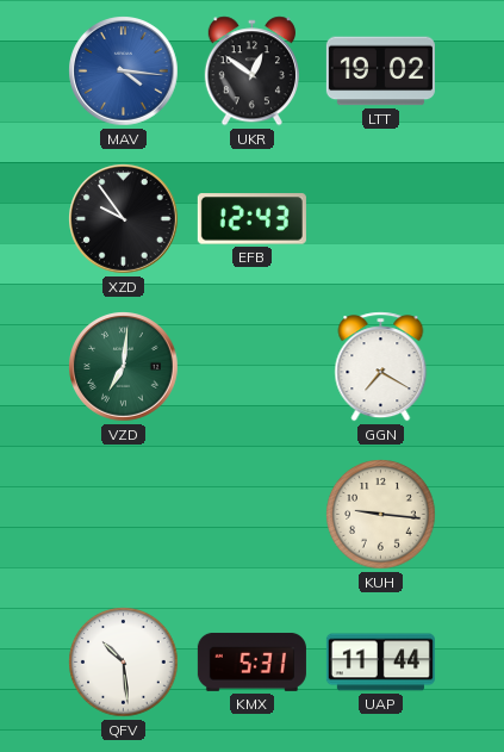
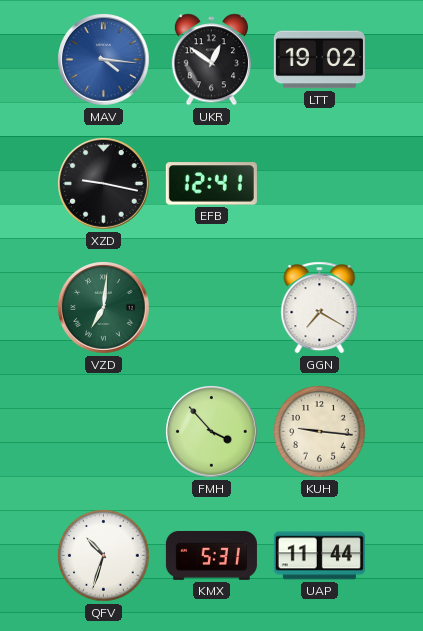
XZD: 9:54 -> 9:17 (104, 184)
EFB: 12:43 -> 12:41 (211, 184)
FMH: none -> 3:53 (212, 432)
QFV: 10:29 -> 10:33 (104, 556)
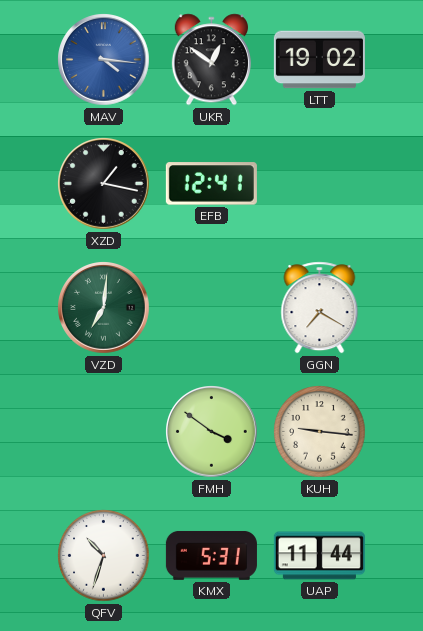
XZD: 9:17 -> 1:17 (104, 184)
FMH: 3:53 -> 3:51 (212, 432)
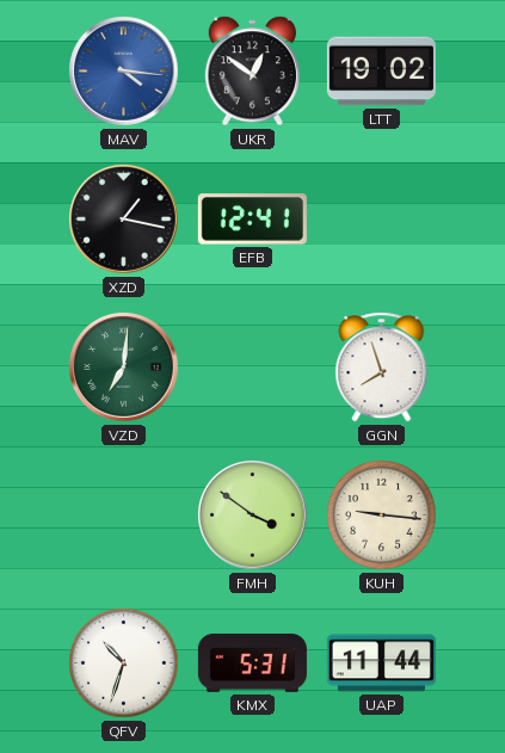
GGN: 7:20 -> 7:57 (382, 368)
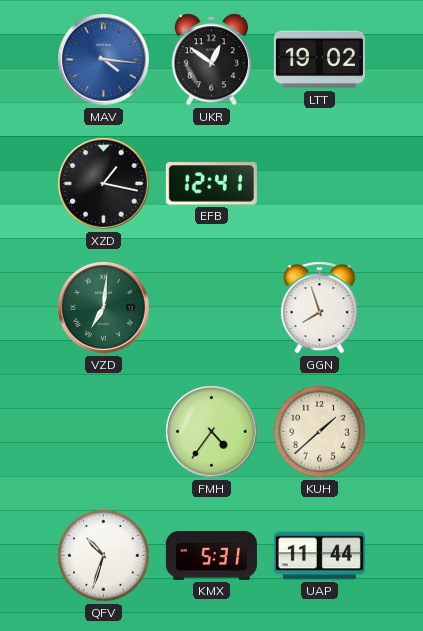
FMH: 3:51 -> 4:36 (212, 432)
KUH: 9:16 -> 1:38 (320, 432)
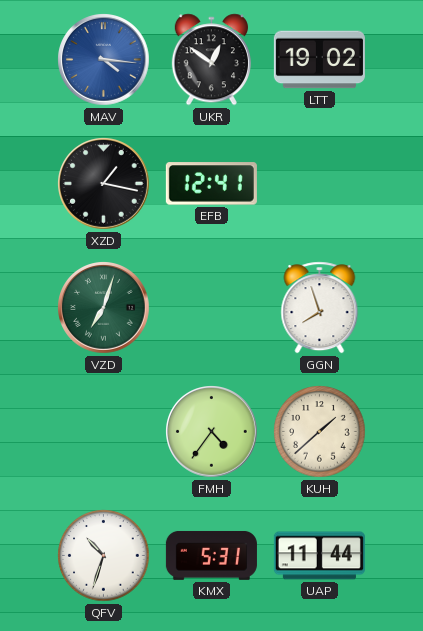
VZD: 7:01 -> 7:03 (104, 308)
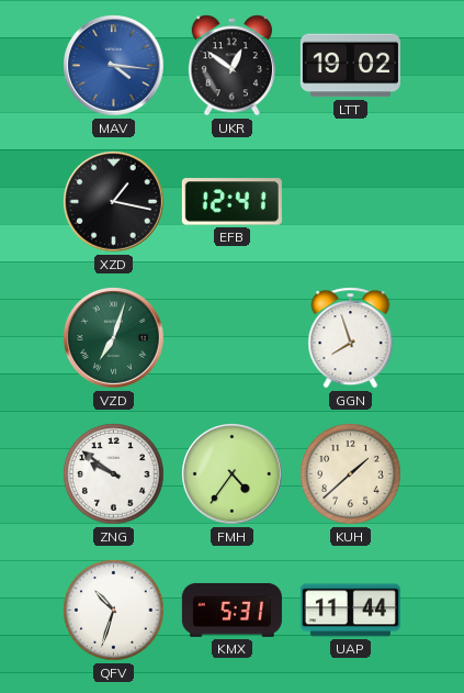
ZNG: none -> 9:51 (114, 474)
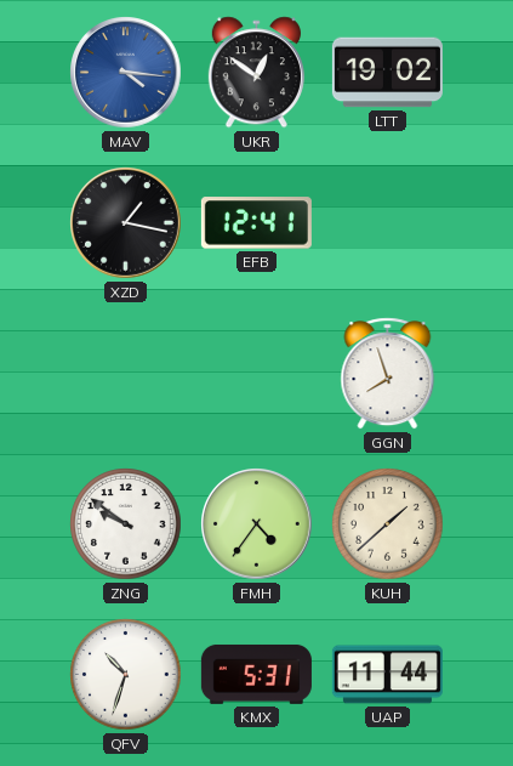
VZD: 7:03 -> none (114, 338)
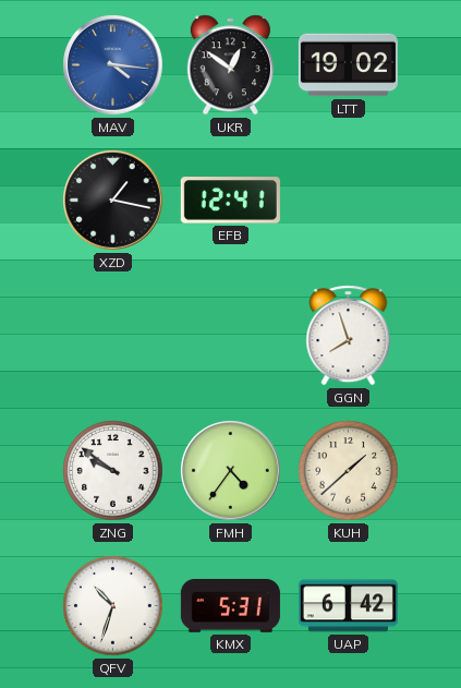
UAP: 11:44 -> 6:42 (348, 606)
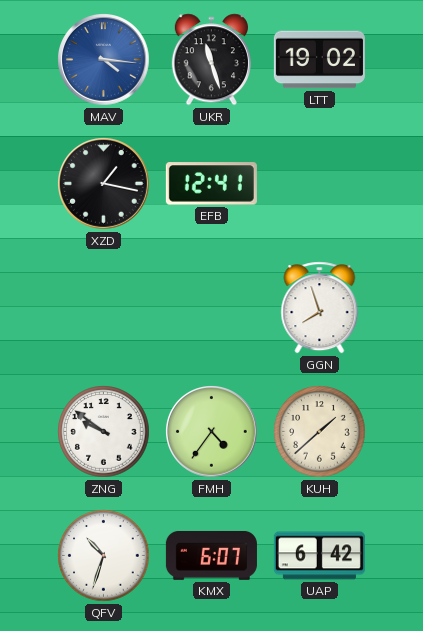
UKR: 12:51 -> 11:27 (211, 60)
KMX: 5:31 -> 6:07 (211, 555)
